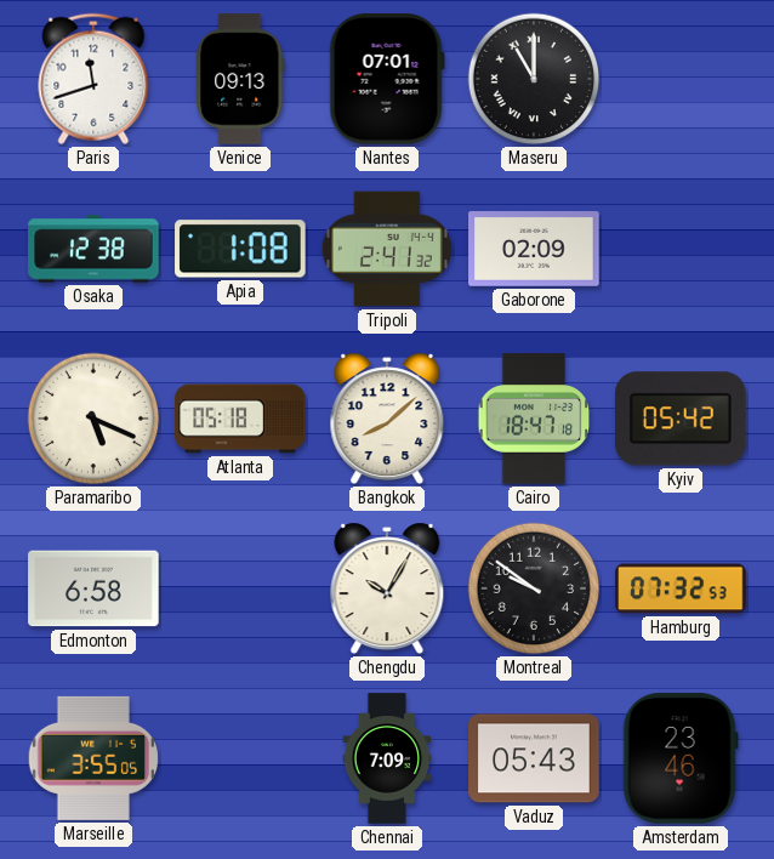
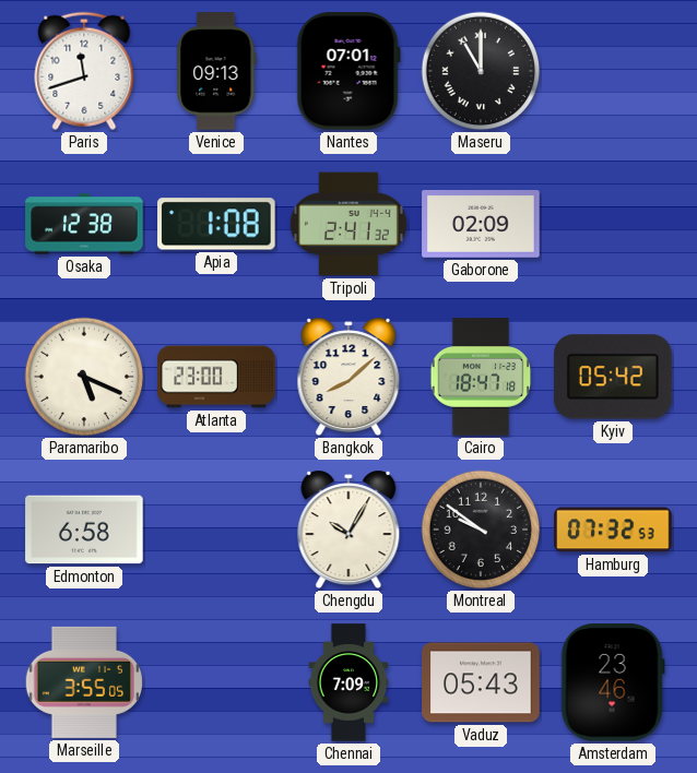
Atlanta: 05:18 -> 23:00 (216, 377)
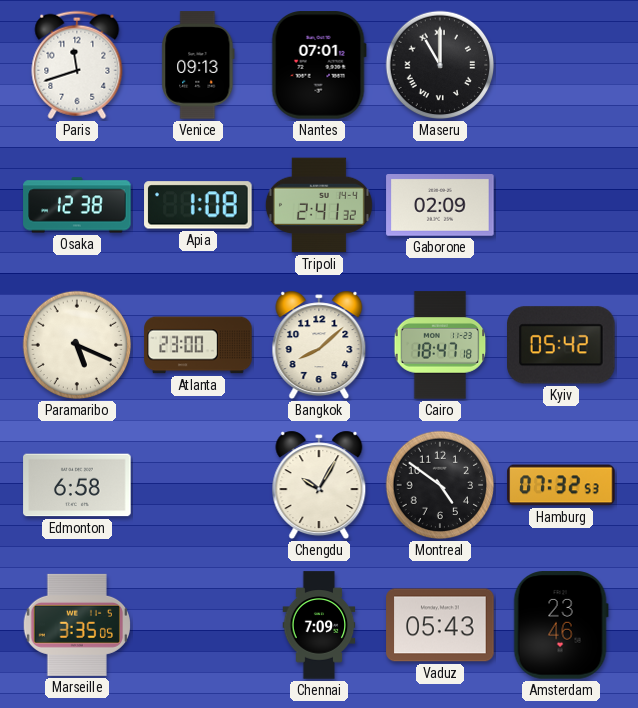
Montreal: 9:51 -> 4:51 (440, 485)
Marseille: 3:55 -> 3:35 (76, 625)
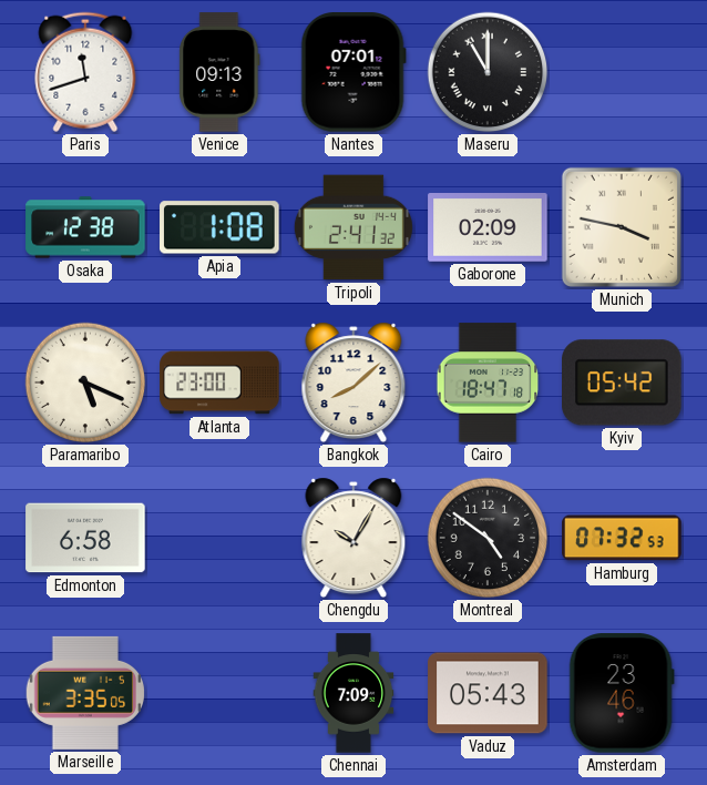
Munich: none -> 3:47 (622, 227)
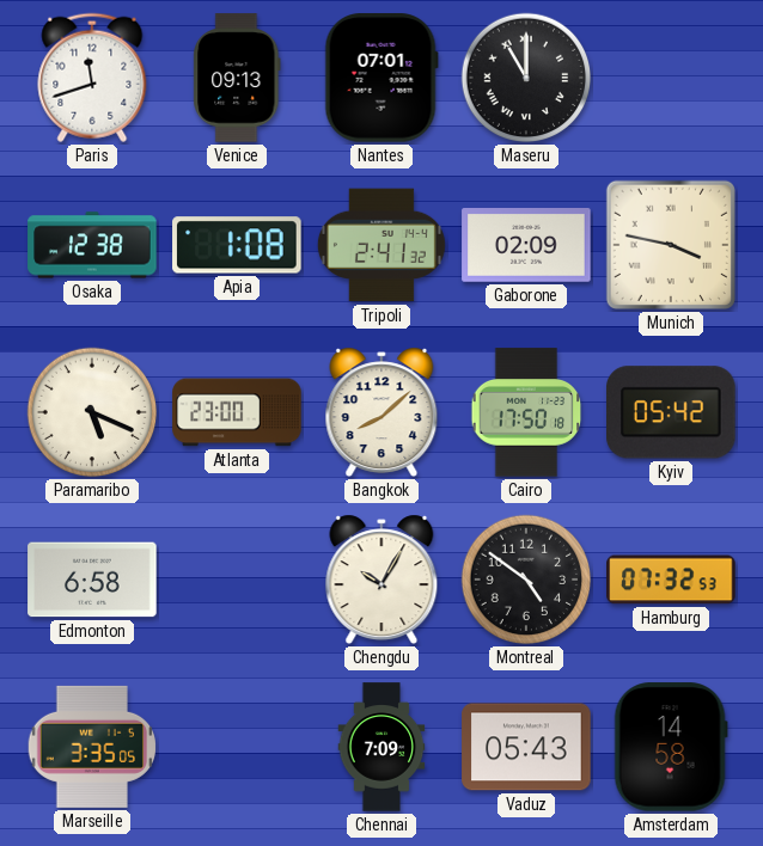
Cairo: 18:47 -> 17:50 (526, 412)
Amsterdam: 23:46 -> 14:58 (671, 747)
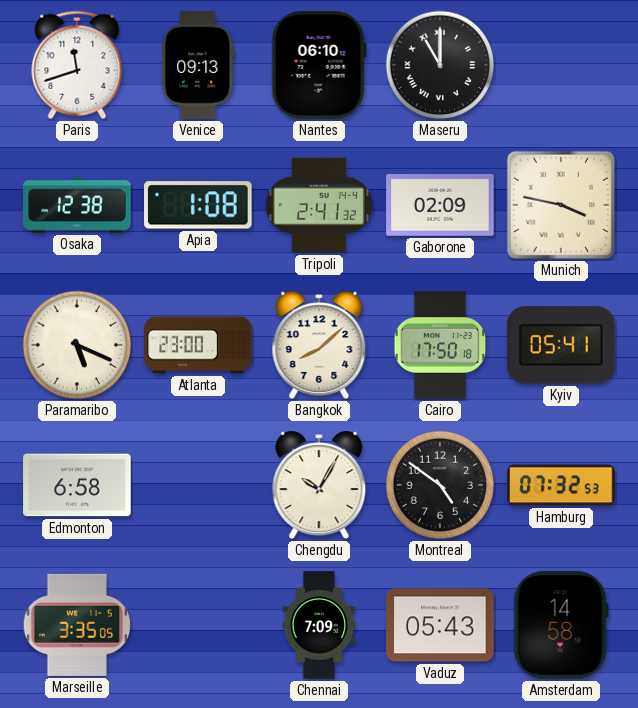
Nantes: 07:01 -> 06:10 (319, 65)
Kyiv: 05:42 -> 05:41 (561, 345)
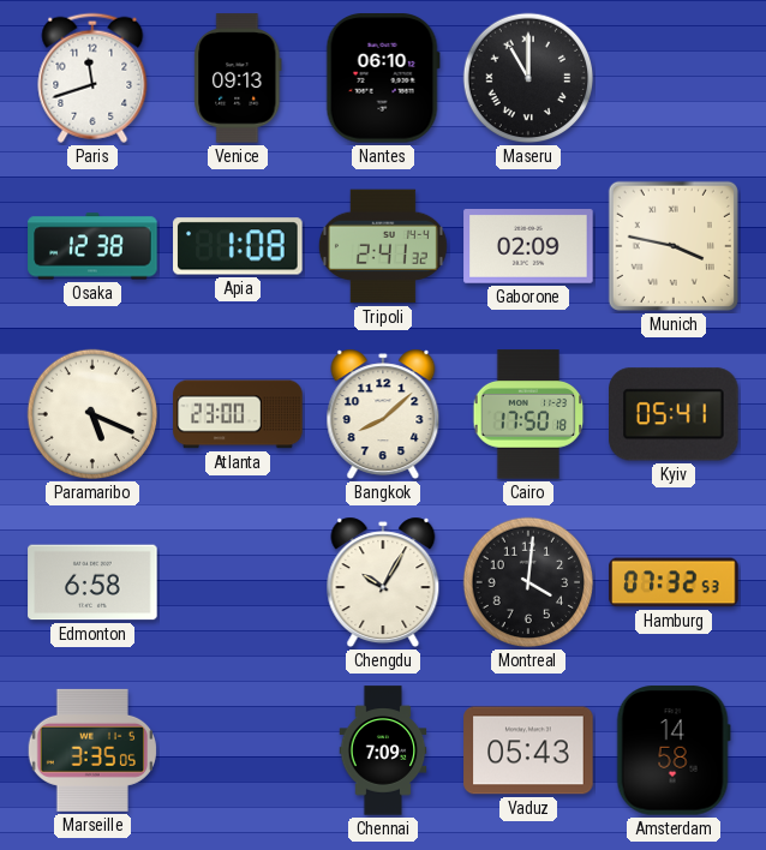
Montreal: 4:51 -> 4:01 (528, 582)
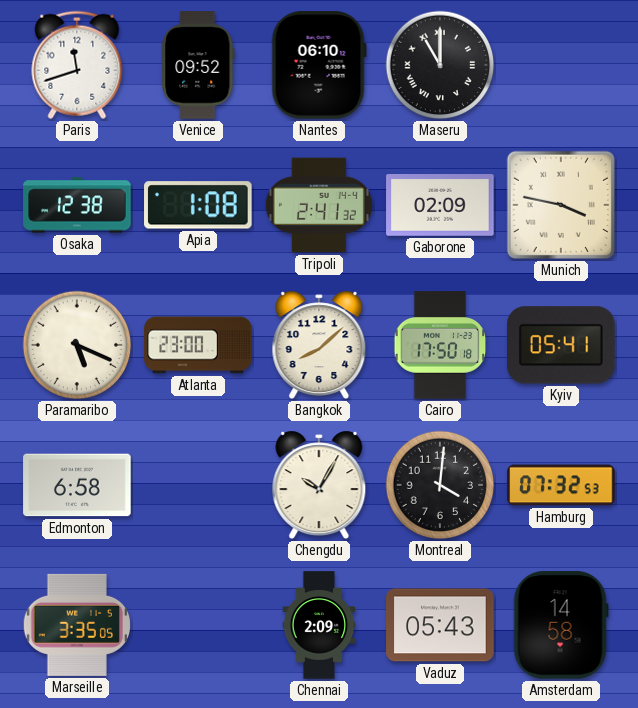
Venice: 09:13 -> 09:52 (198, 65)
Chennai: 7:09 -> 2:09 (319, 625)
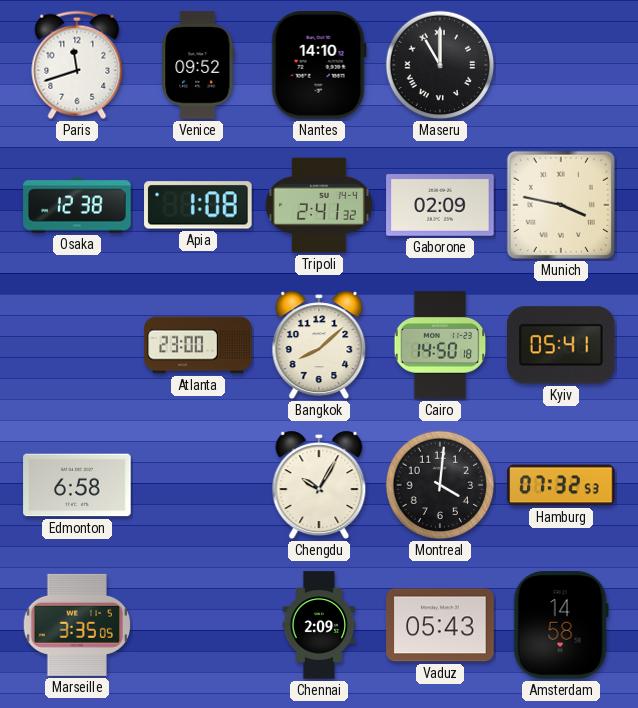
Nantes: 06:10 -> 14:10 (319, 65)
Paramaribo: 5:19 -> none (77, 345)
Cairo: 17:50 -> 14:50 (440, 345)
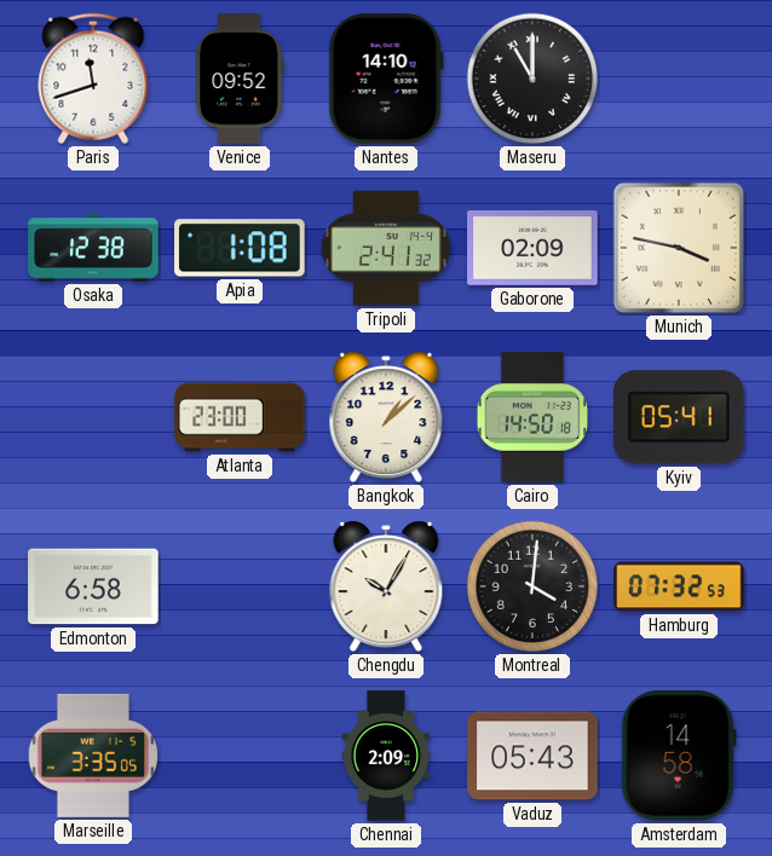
Bangkok: 8:08 -> 1:08 (386, 417)
